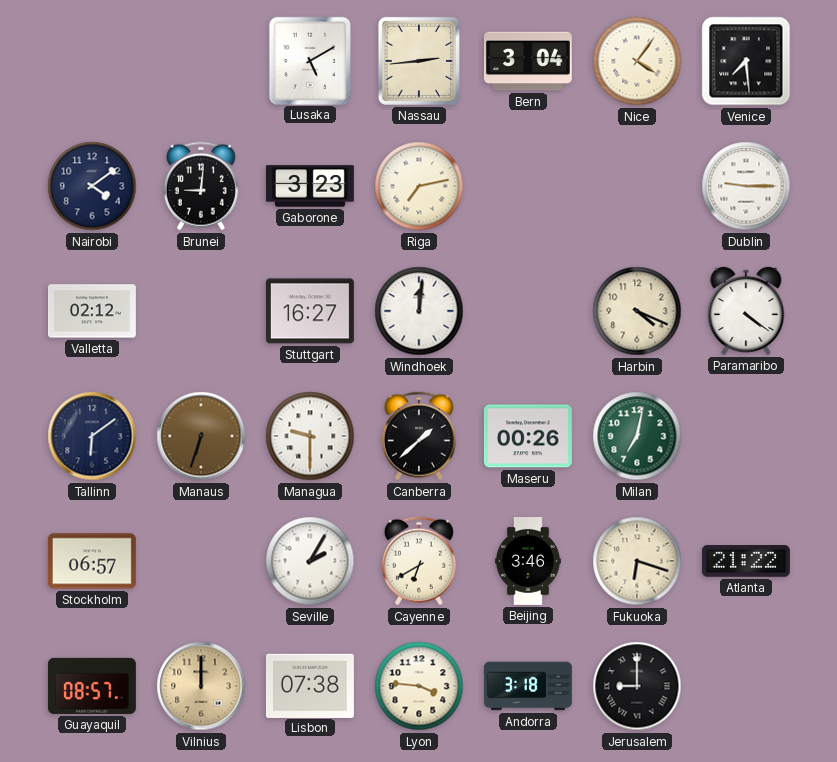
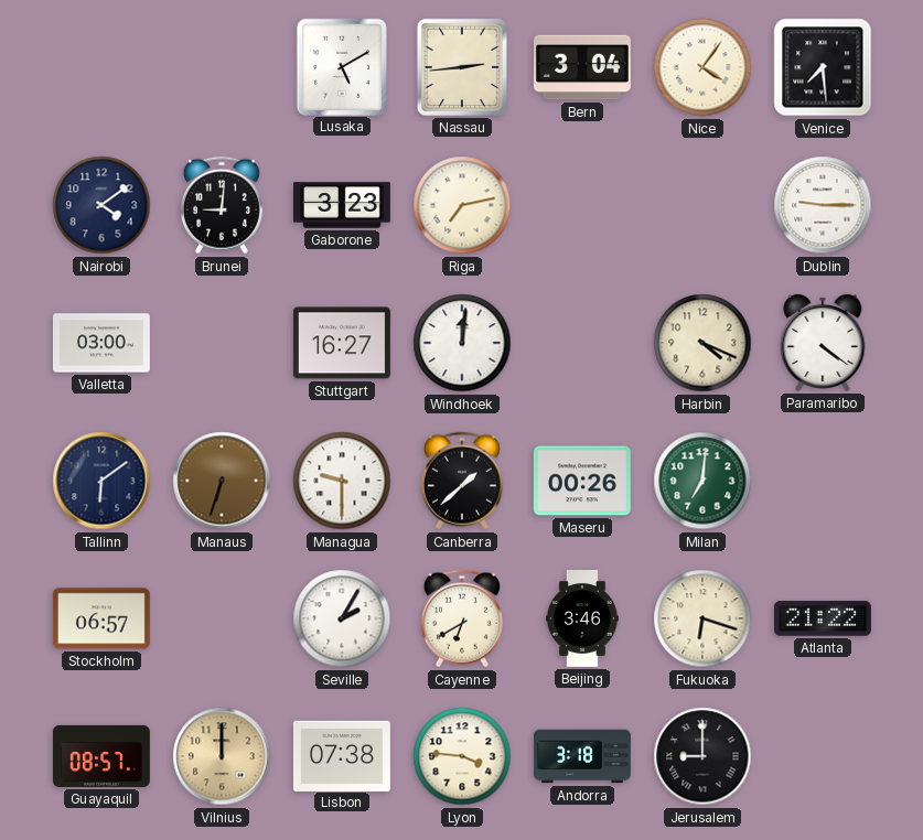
Valletta: 02:12 -> 03:00 (101, 343)
Milan: 7:02 -> 7:01 (702, 481)
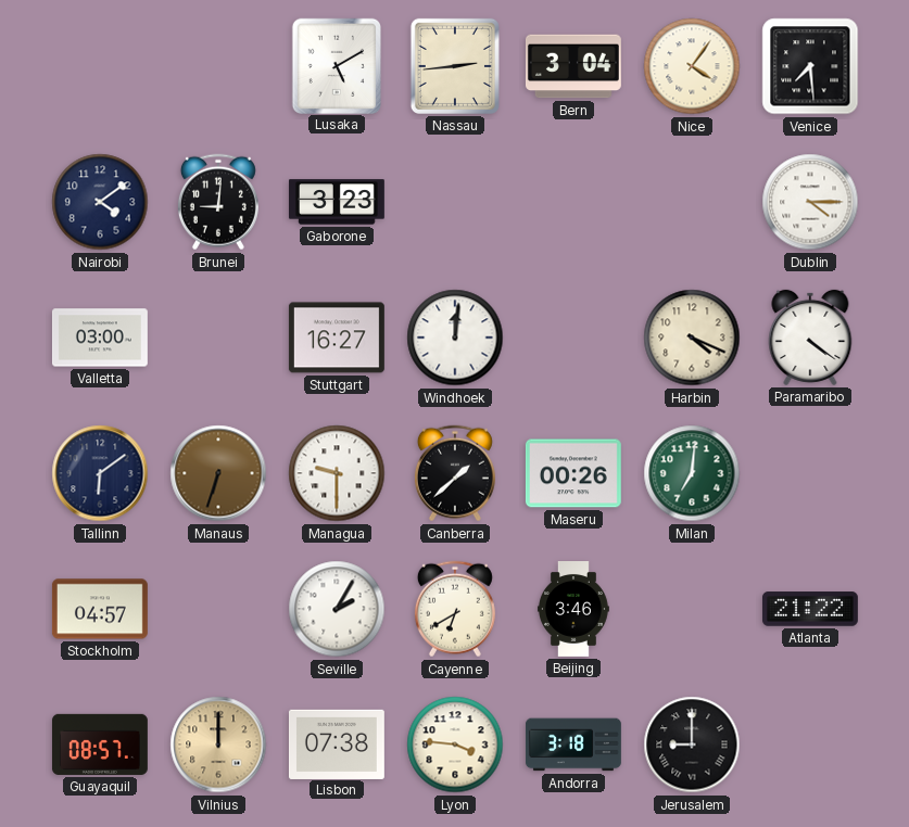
Riga: 7:13 -> none (462, 205)
Dublin: 9:15 -> 4:15 (810, 202)
Stockholm: 06:57 -> 04:57 (100, 609)
Fukuoka: 6:18 -> none (702, 618)
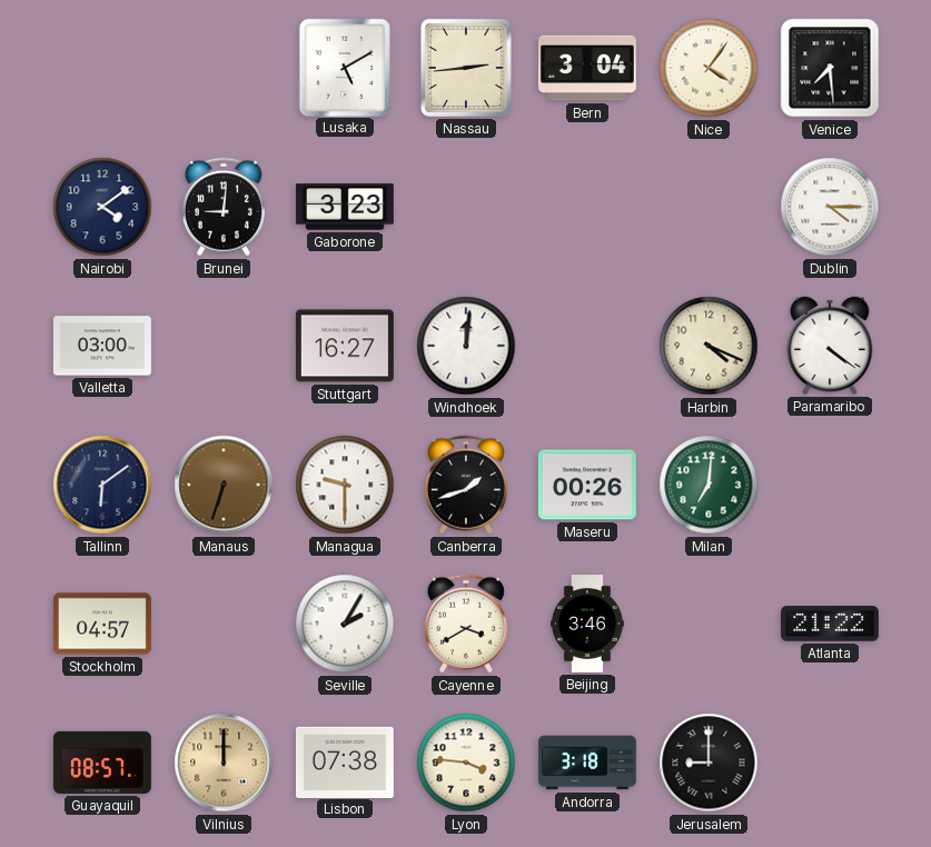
Canberra: 1:38 -> 1:42 (466, 485)
Cayenne: 6:40 -> 3:40 (466, 624)
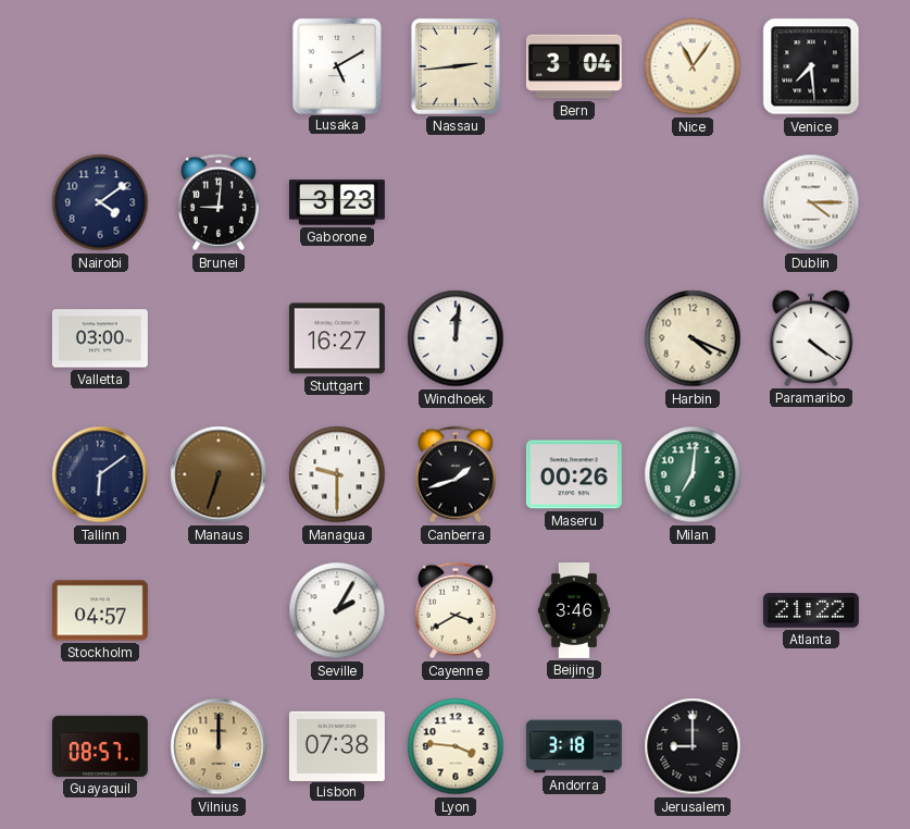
Nice: 4:06 -> 11:06 (693, 66)
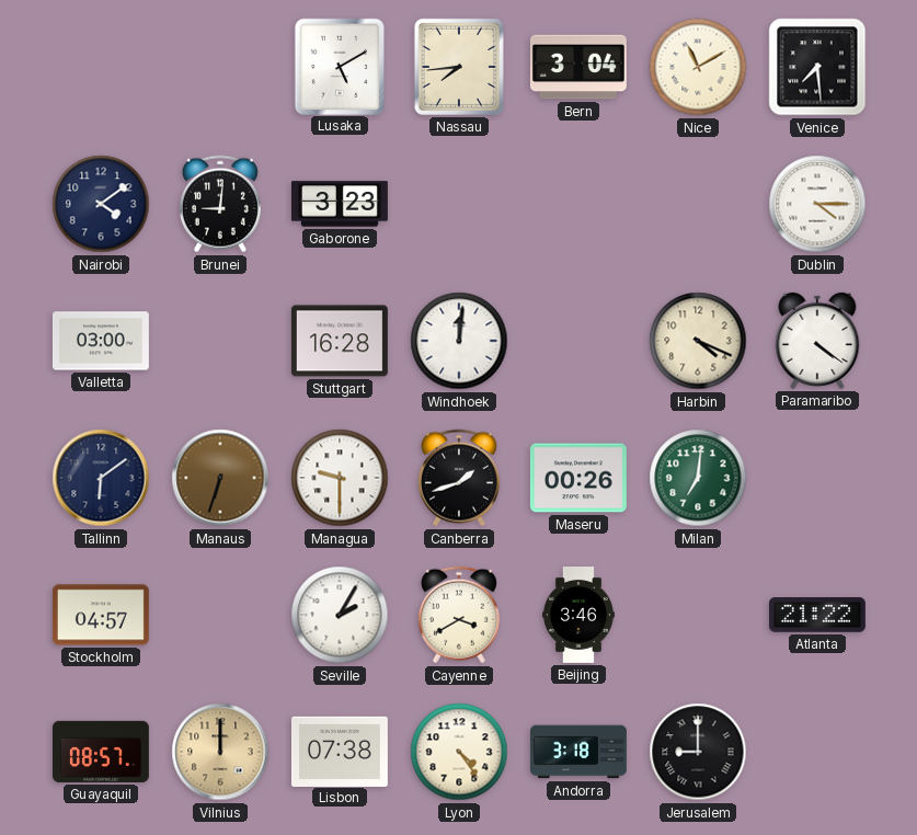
Nassau: 2:44 -> 7:44 (459, 67)
Nice: 11:06 -> 11:10 (698, 67)
Stuttgart: 16:27 -> 16:28 (340, 341)
Lyon: 3:46 -> 4:24 (459, 752)
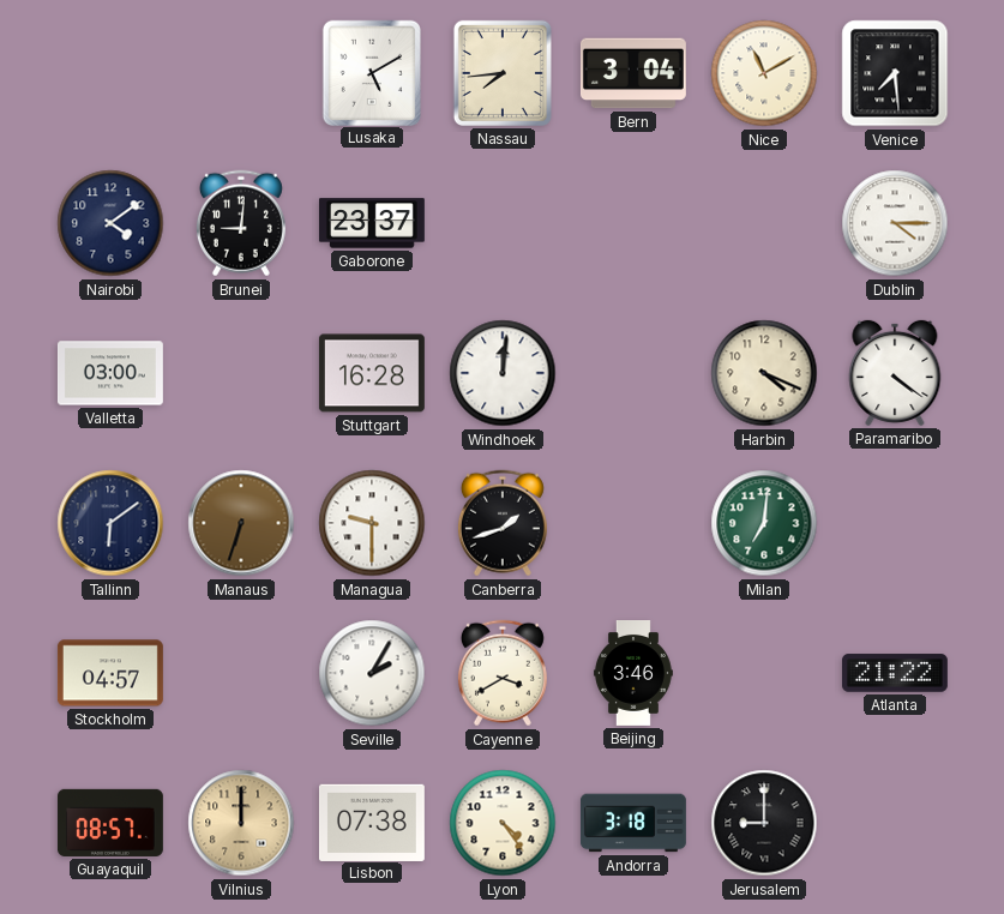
Gaborone: 3:23 -> 23:37 (372, 223)
Maseru: 00:26 -> none (578, 478)
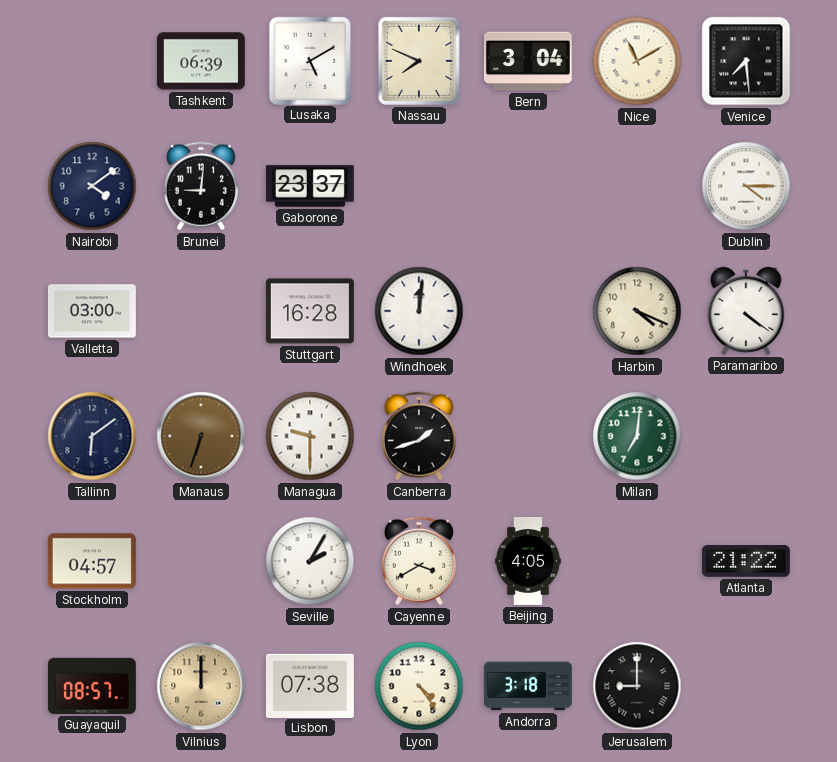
Tashkent: none -> 06:39 (201, 61)
Nassau: 7:44 -> 7:49 (419, 61)
Beijing: 3:46 -> 4:05 (528, 562)
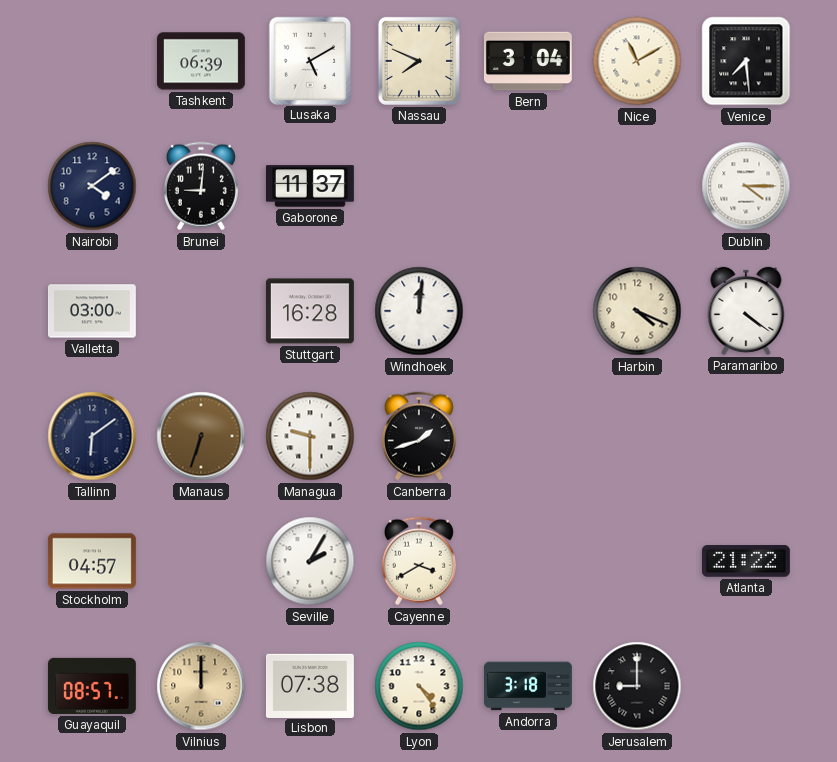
Gaborone: 23:37 -> 11:37 (310, 186)
Milan: 7:01 -> none (637, 436)
Beijing: 4:05 -> none (528, 562)
